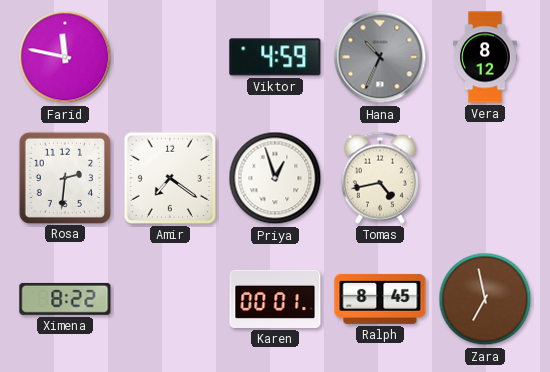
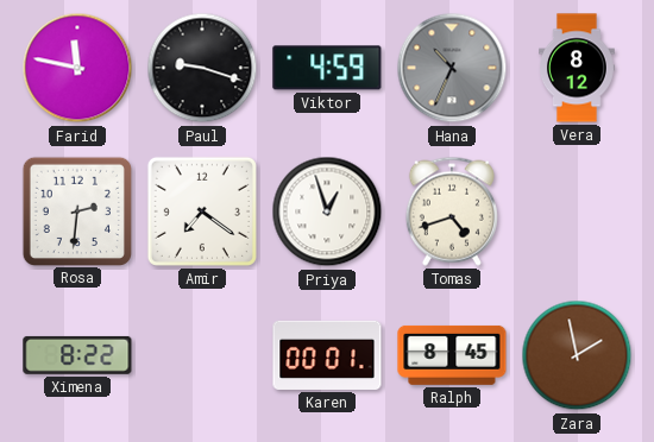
Paul: none -> 9:18 (202, 68)
Tomas: 4:43 -> 4:42 (452, 211)
Zara: 6:58 -> 1:58 (577, 355)
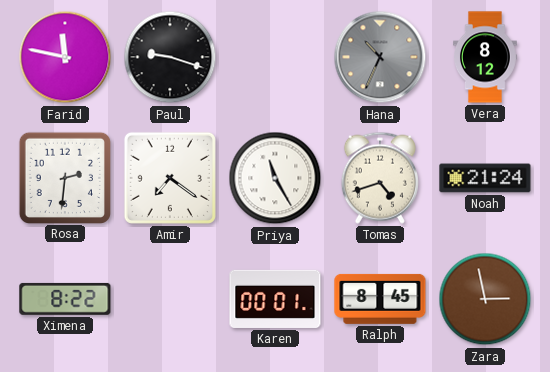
Viktor: 4:59 -> none (327, 68)
Priya: 12:57 -> 11:25 (275, 178)
Noah: none -> 21:24 (485, 178)
Zara: 1:58 -> 2:58 (485, 299)
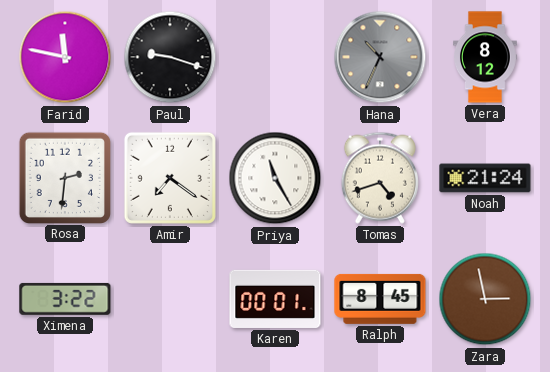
Ximena: 8:22 -> 3:22 (65, 299)
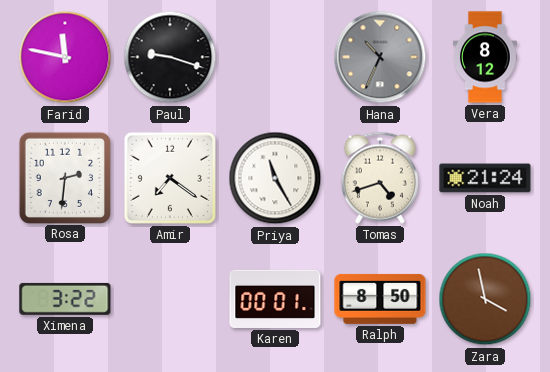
Ralph: 8:45 -> 8:50 (380, 299)
Zara: 2:58 -> 3:58 (485, 299)
